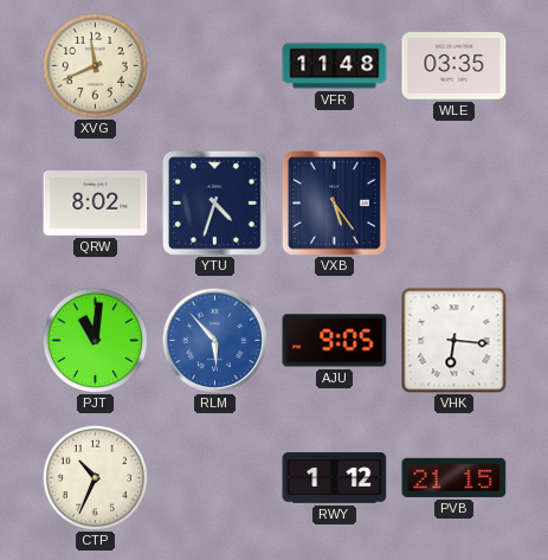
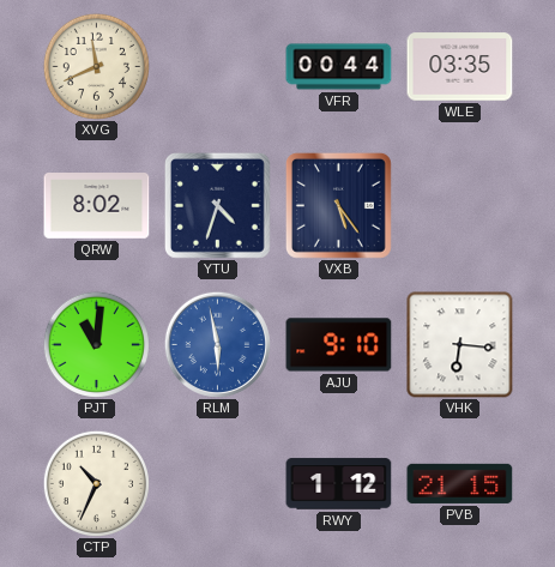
VFR: 11:48 -> 00:44 (339, 67)
RLM: 5:53 -> 5:58 (217, 344)
AJU: 9:05 -> 9:10 (339, 345)
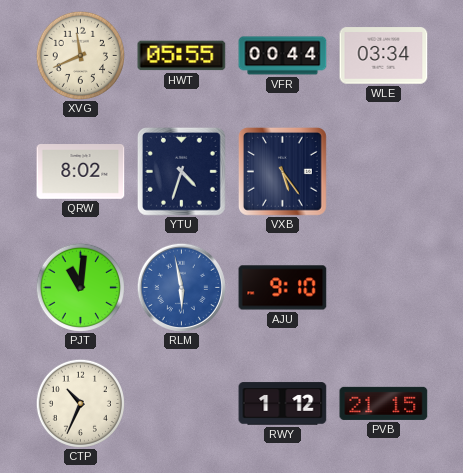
HWT: none -> 05:55 (182, 56)
WLE: 03:35 -> 03:34 (384, 56)
VHK: 6:16 -> none (460, 345)
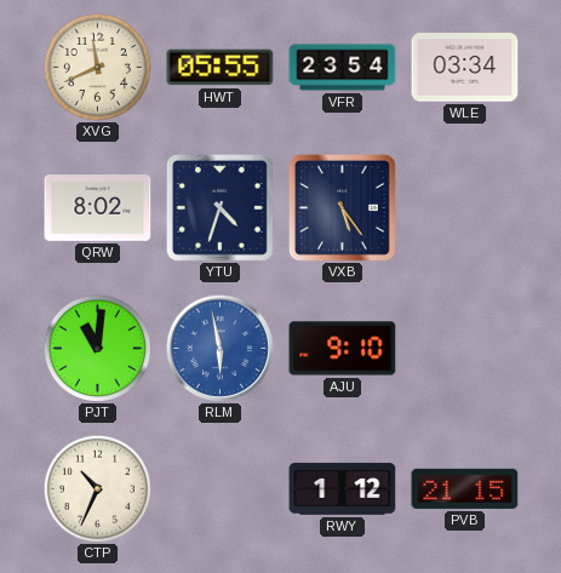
VFR: 00:44 -> 23:54 (343, 68)
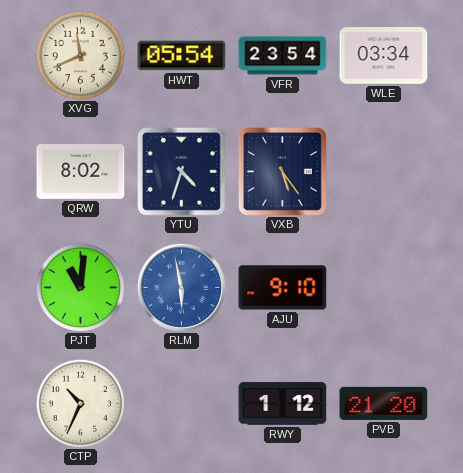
HWT: 05:55 -> 05:54 (182, 56)
PVB: 21:15 -> 21:20 (384, 403)
